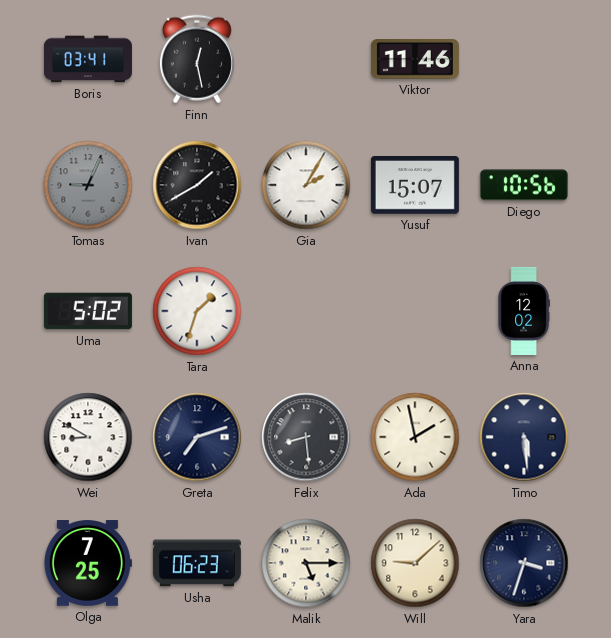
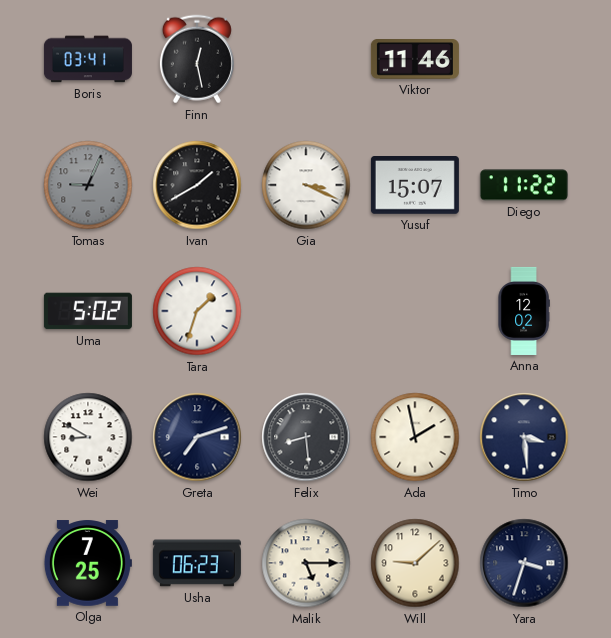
Gia: 2:05 -> 3:19 (306, 185)
Diego: 10:56 -> 11:22 (524, 185)
Timo: 5:29 -> 3:29 (524, 437)
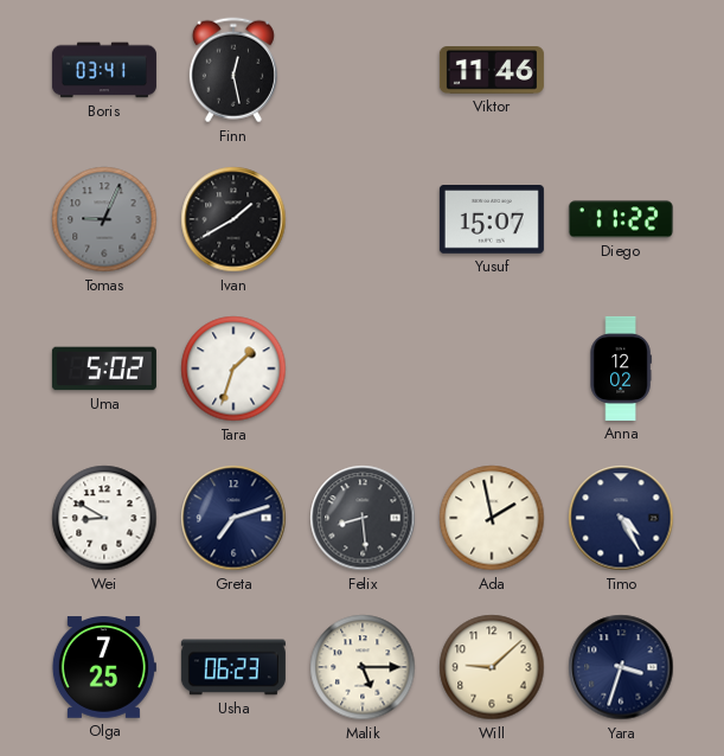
Gia: 3:19 -> none (306, 185)
Timo: 3:29 -> 4:25 (621, 518)
